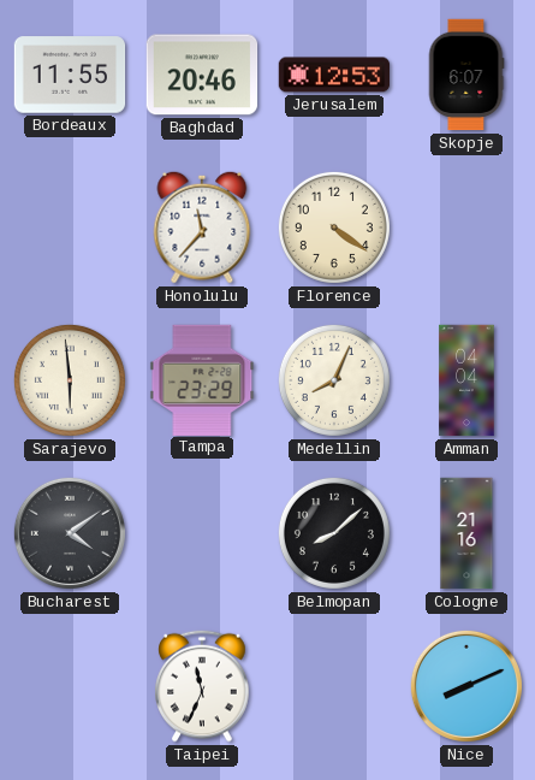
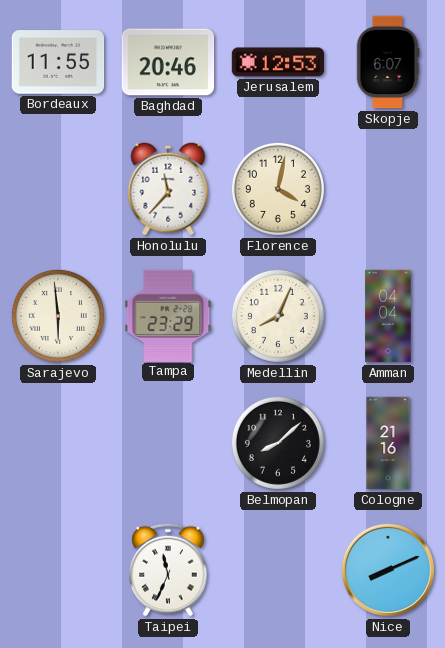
Florence: 4:21 -> 4:02 (278, 189)
Bucharest: 4:09 -> none (70, 533)
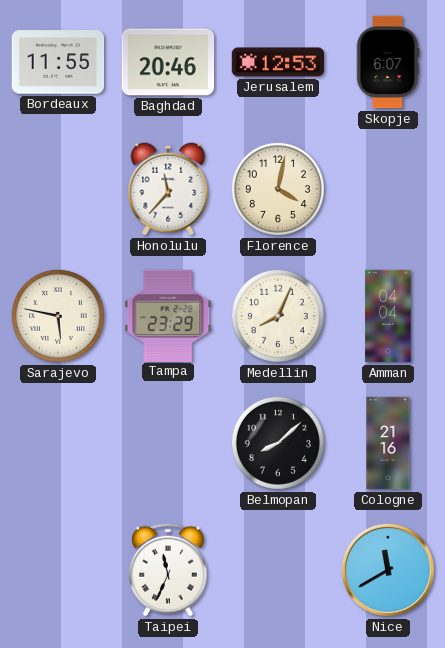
Sarajevo: 5:59 -> 5:47 (58, 316)
Nice: 8:11 -> 11:40 (388, 570)
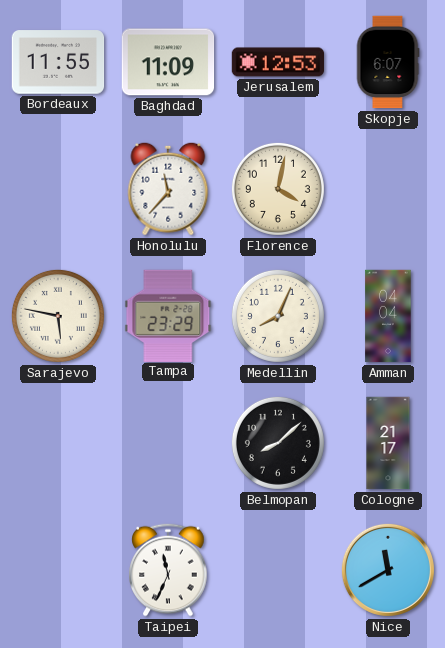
Baghdad: 20:46 -> 11:09 (168, 62)
Cologne: 21:16 -> 21:17 (388, 443)
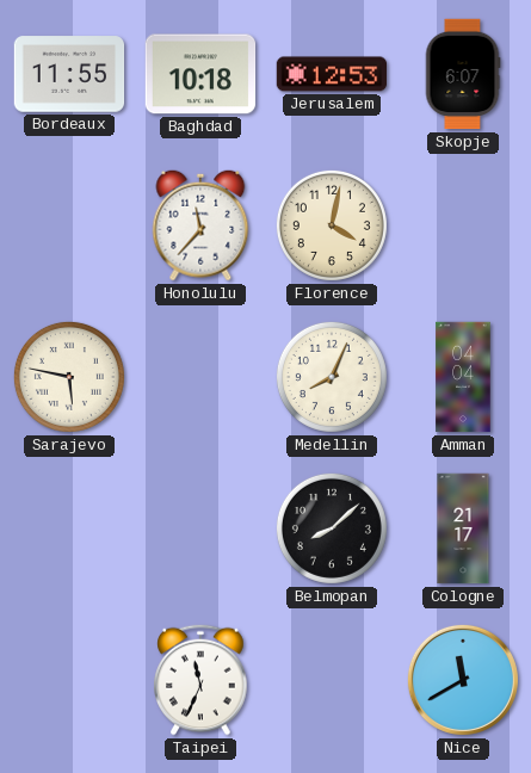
Baghdad: 11:09 -> 10:18 (200, 74)
Tampa: 23:29 -> none (168, 315)
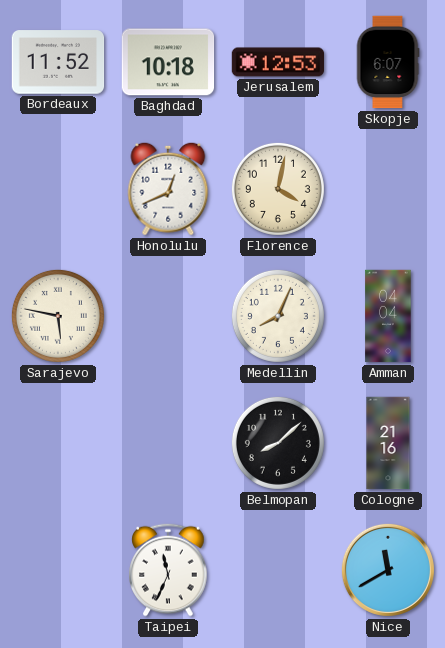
Bordeaux: 11:55 -> 11:52 (58, 62)
Honolulu: 11:37 -> 12:41 (168, 189)
Cologne: 21:17 -> 21:16 (388, 443)
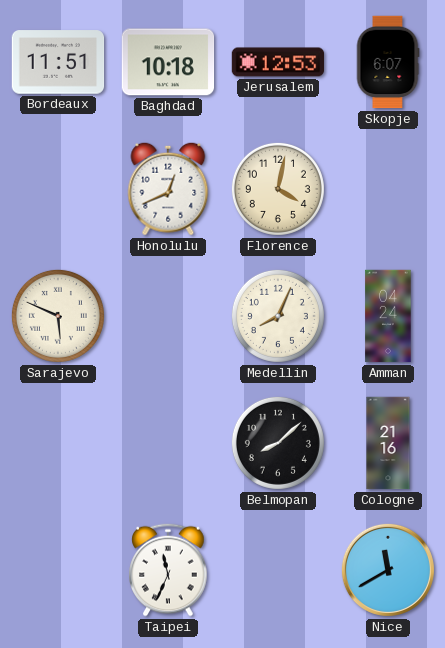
Bordeaux: 11:52 -> 11:51 (58, 62)
Sarajevo: 5:47 -> 5:49 (58, 316)
Amman: 04:04 -> 04:24 (388, 316)
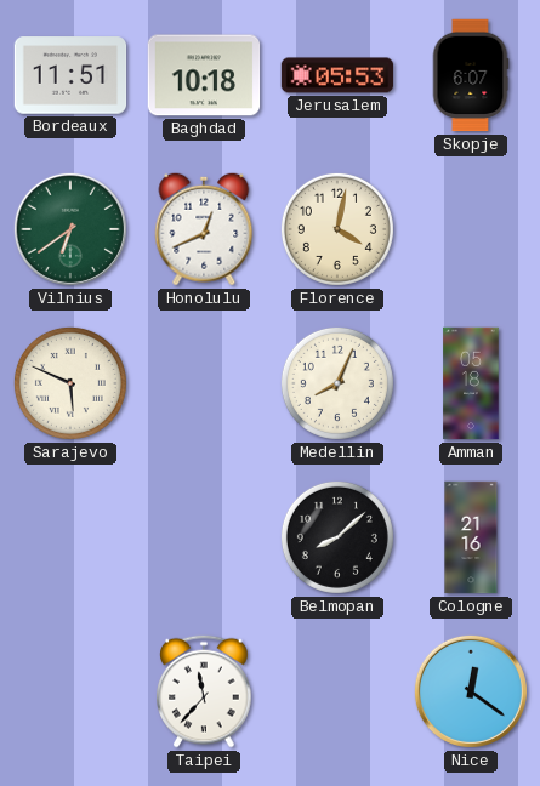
Jerusalem: 12:53 -> 05:53 (337, 75)
Vilnius: none -> 6:39 (70, 229)
Amman: 04:24 -> 05:18 (471, 383)
Taipei: 11:34 -> 11:37 (204, 691)
Nice: 11:40 -> 12:21 (471, 691)
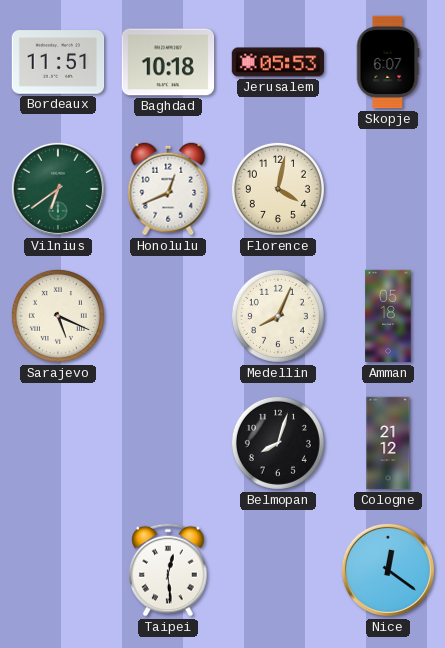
Sarajevo: 5:49 -> 5:19 (58, 316)
Belmopan: 8:08 -> 8:03 (278, 443)
Cologne: 21:16 -> 21:12 (388, 443)
Taipei: 11:37 -> 12:29 (168, 570)
